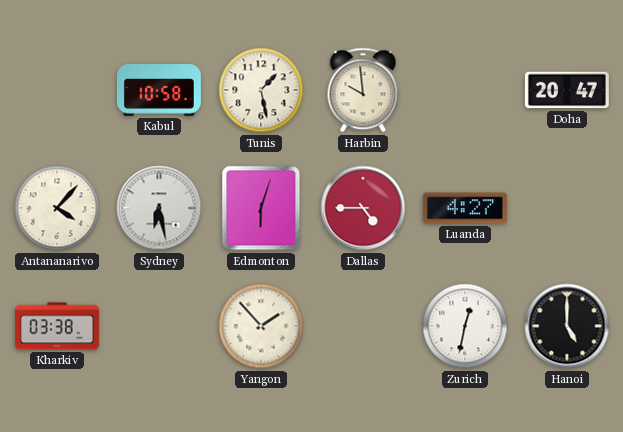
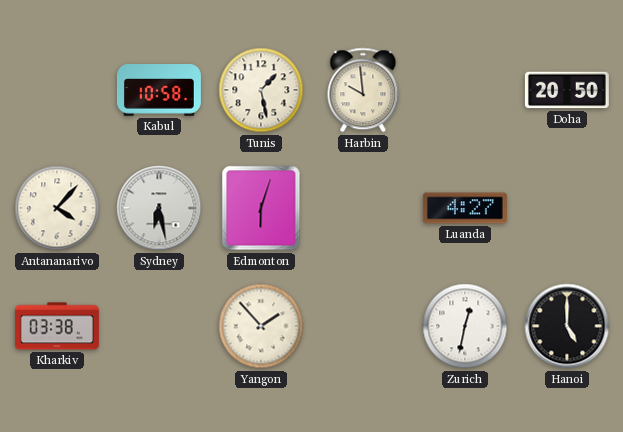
Doha: 20:47 -> 20:50 (567, 90)
Dallas: 4:45 -> none (363, 208)
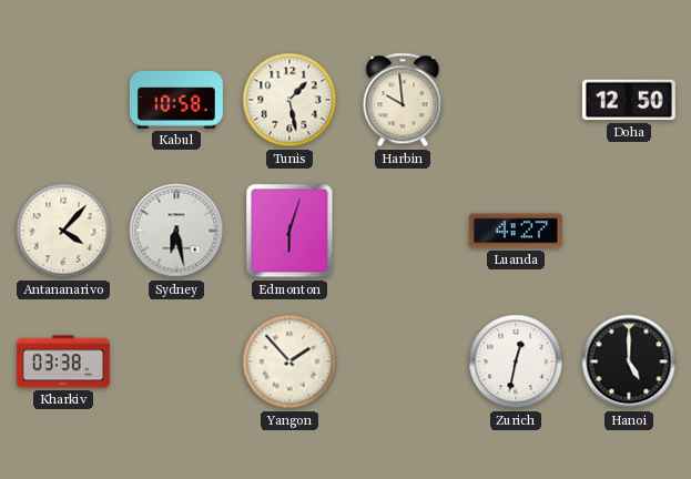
Doha: 20:50 -> 12:50 (629, 100)
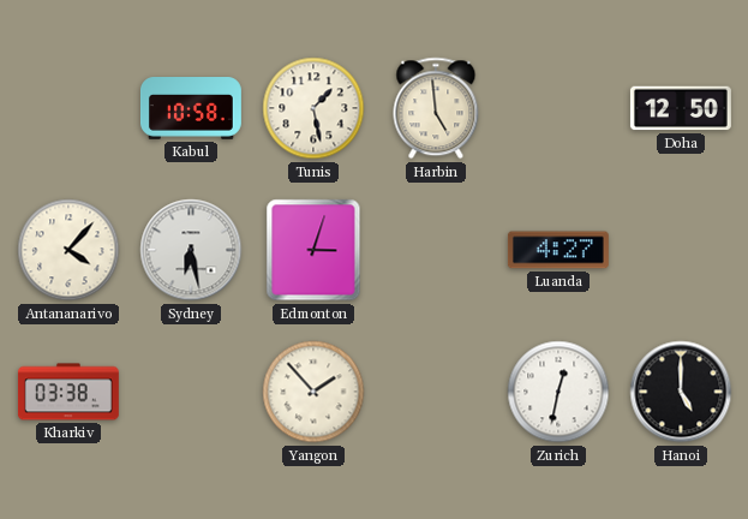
Harbin: 9:59 -> 4:59 (436, 108)
Edmonton: 6:03 -> 3:03 (313, 250)
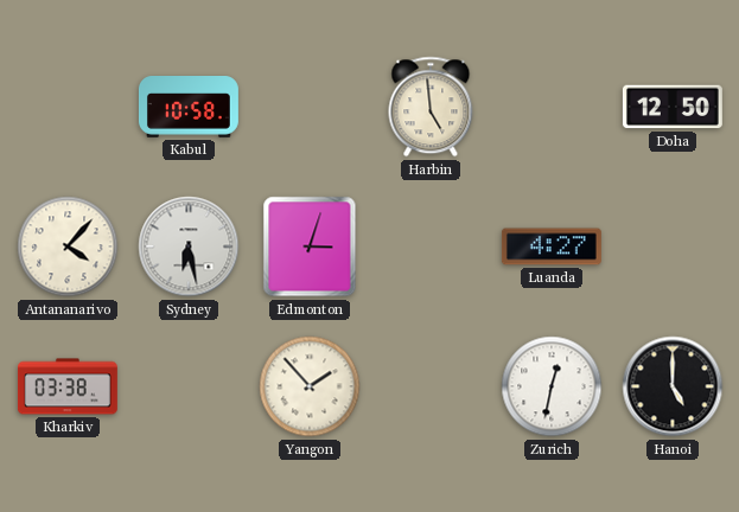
Tunis: 1:28 -> none (313, 108)
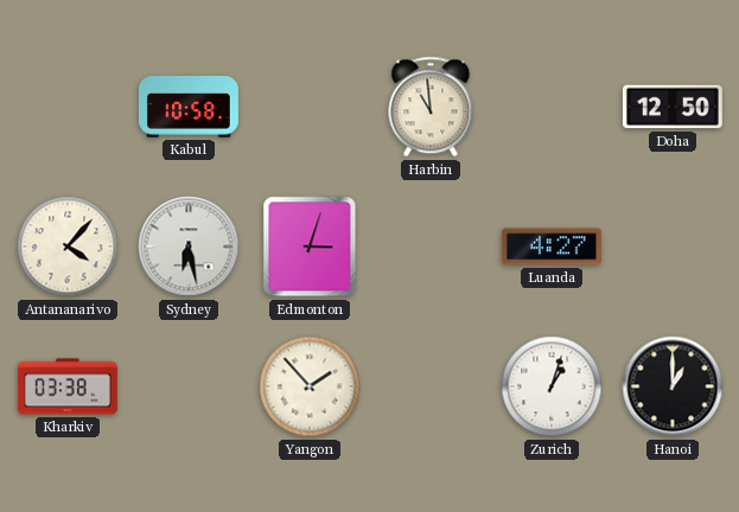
Harbin: 4:59 -> 10:59 (431, 107)
Zurich: 12:32 -> 1:03 (552, 386)
Hanoi: 5:00 -> 1:00 (673, 386)
